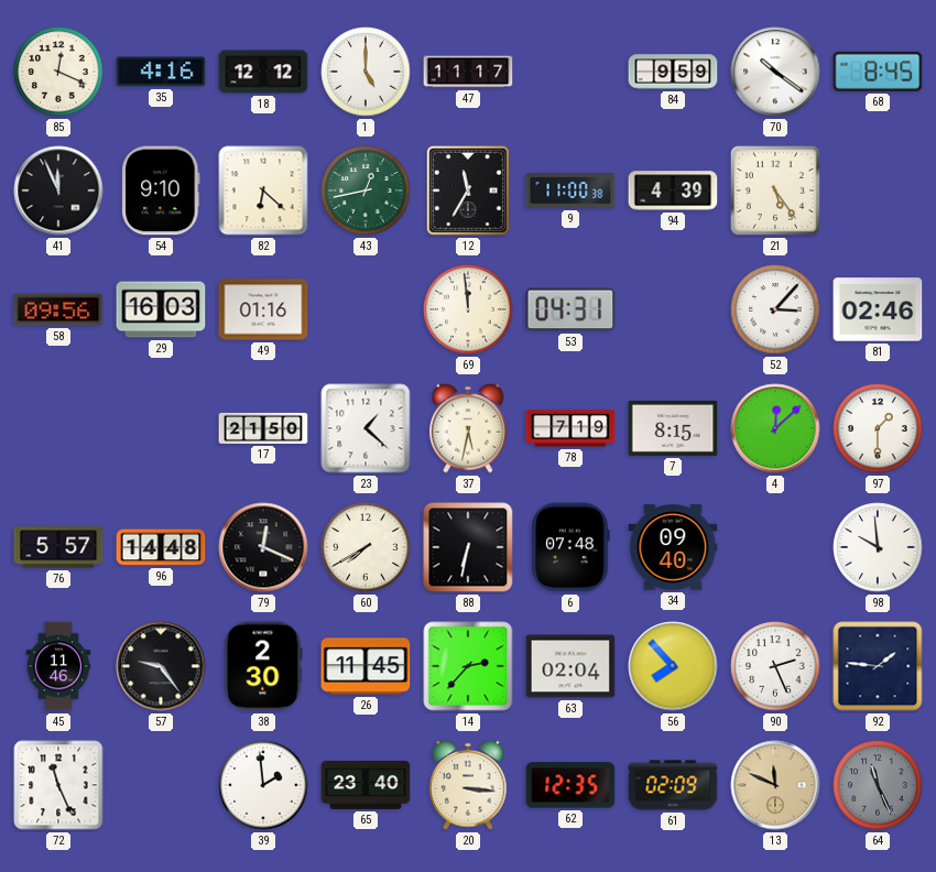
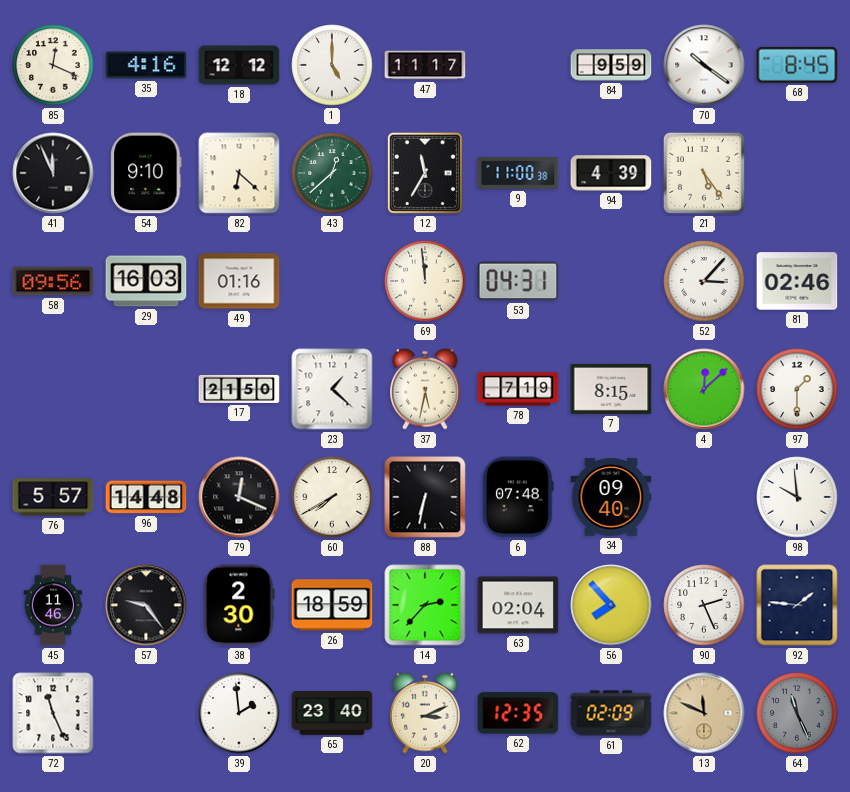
43: 12:43 -> 12:38 (332, 173)
26: 11:45 -> 18:59 (332, 605)
20: 3:16 -> 3:11 (425, 713)
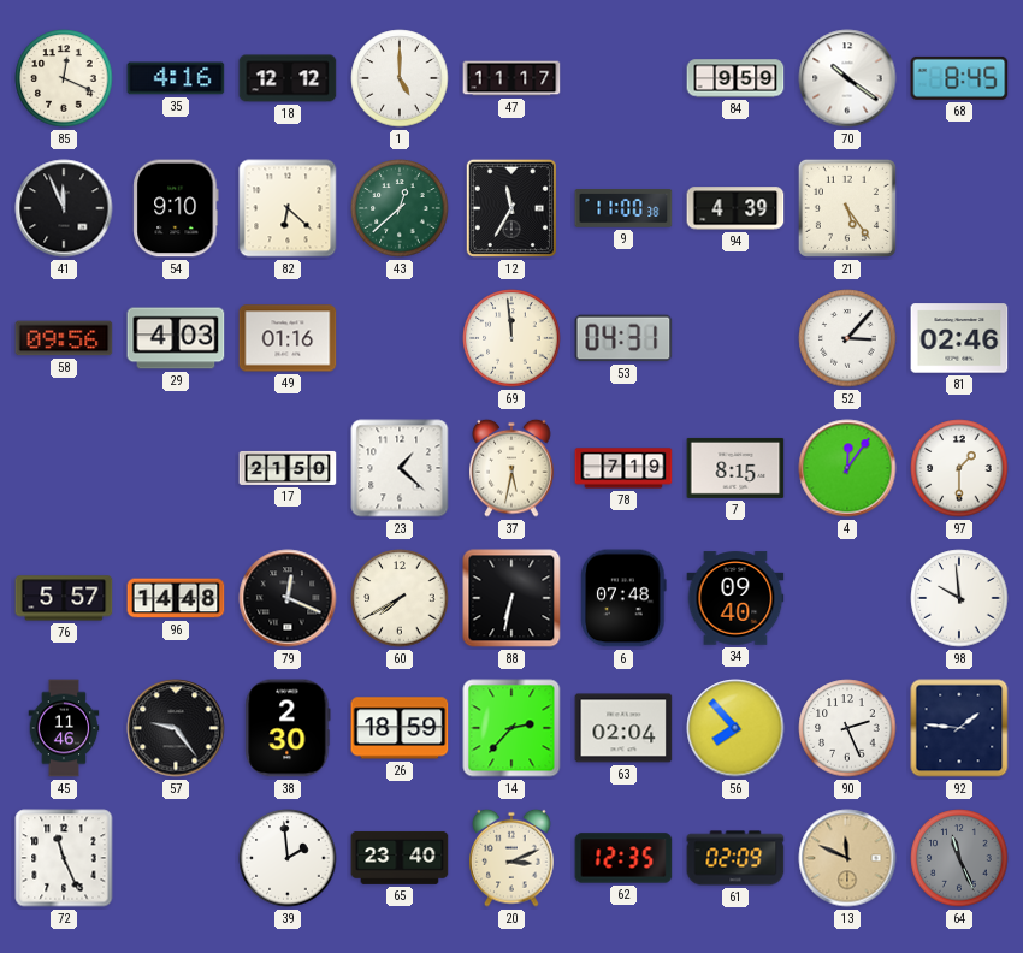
29: 16:03 -> 4:03 (176, 338)
4: 12:08 -> 12:06 (847, 468)
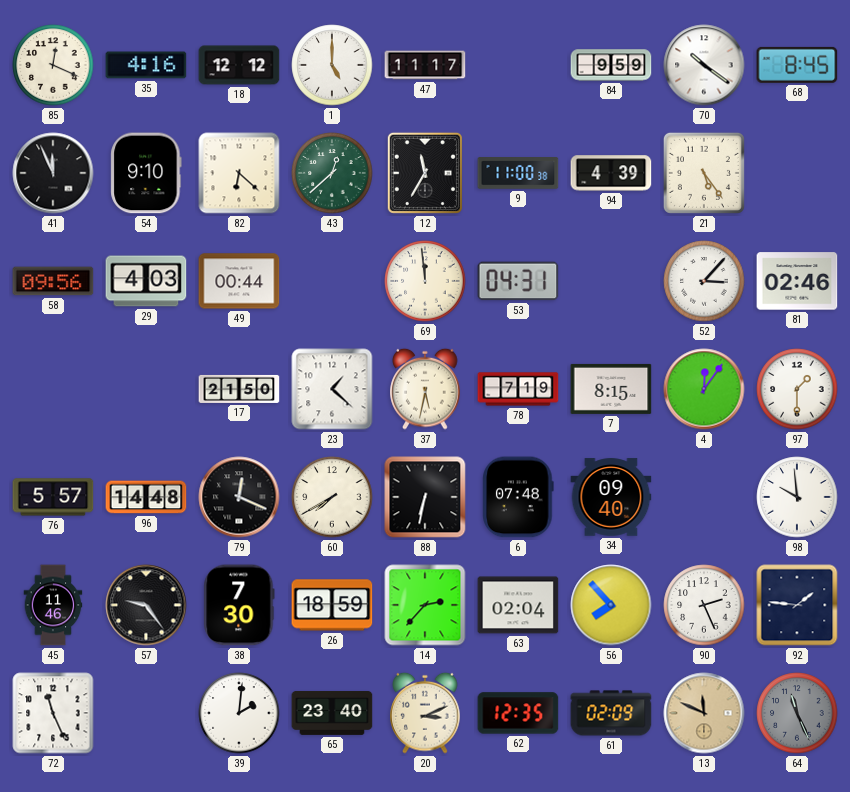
49: 01:16 -> 00:44 (239, 281)
38: 2:30 -> 7:30 (239, 605)
39: 1:59 -> 2:01 (239, 713)
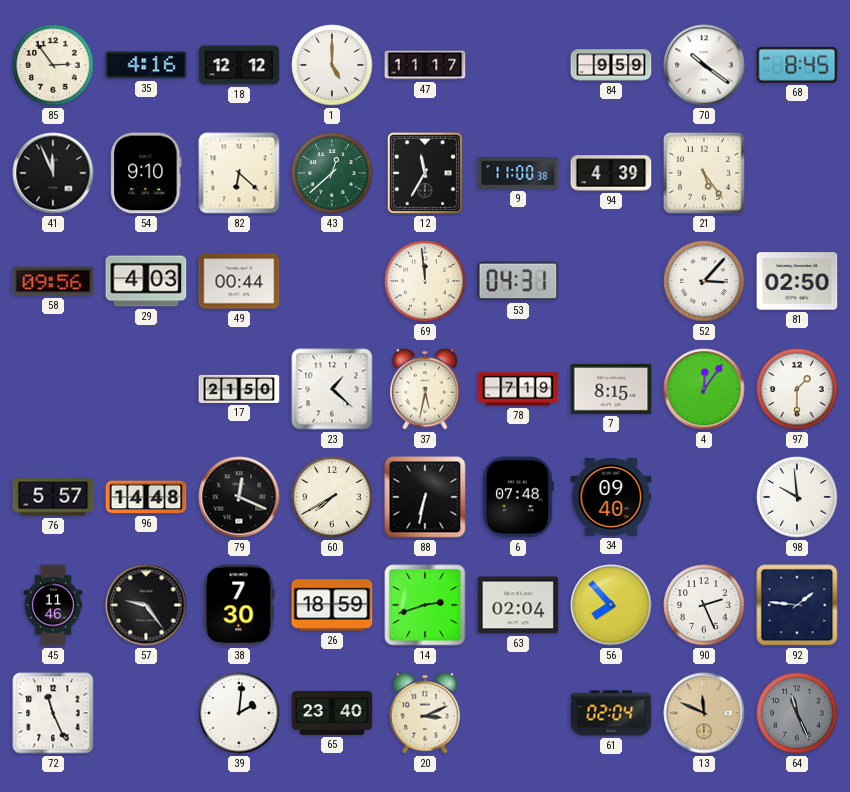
85: 12:19 -> 2:54 (53, 65)
81: 02:46 -> 02:50 (797, 281)
14: 2:37 -> 2:42 (425, 605)
62: 12:35 -> none (518, 713)
61: 02:09 -> 02:04 (611, 713)
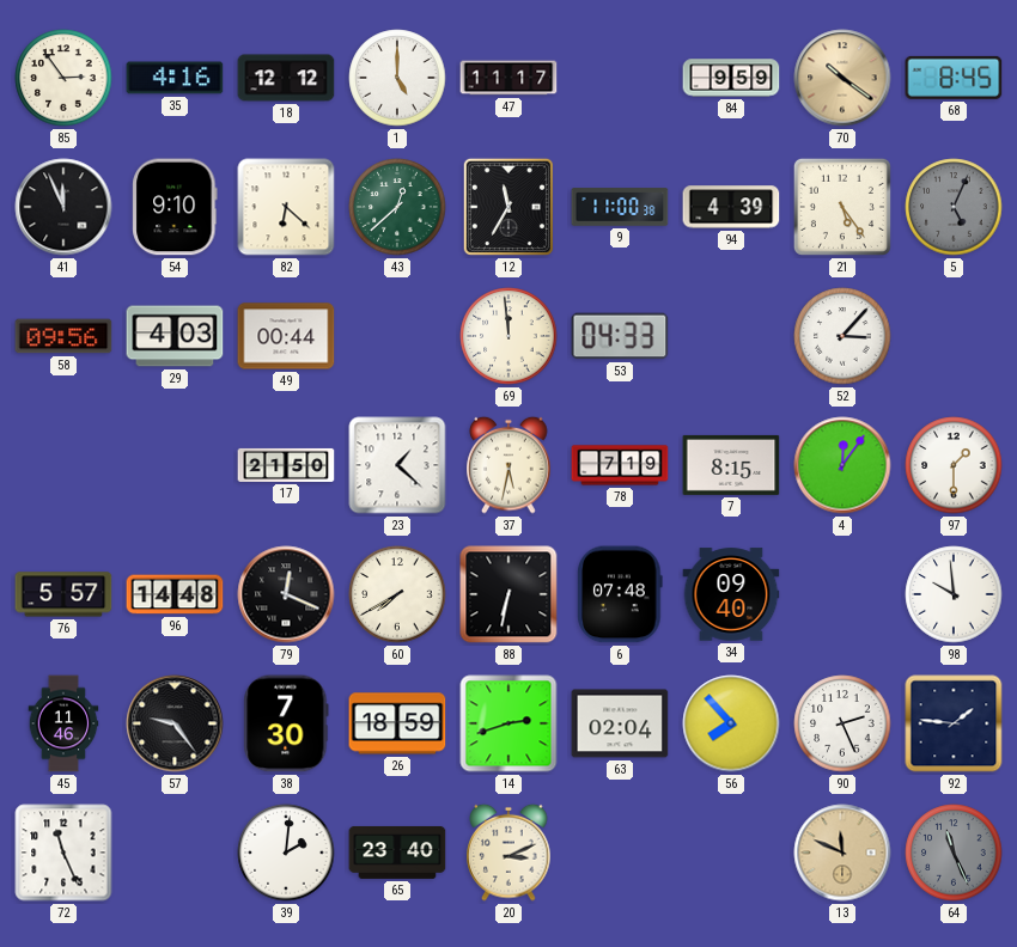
70 dial: white -> champagne (842, 78)
5: none -> 5:04 (954, 207)
53: 04:31 -> 04:33 (620, 336)
81: 02:50 -> none (797, 281)
61: 02:04 -> none (611, 713)
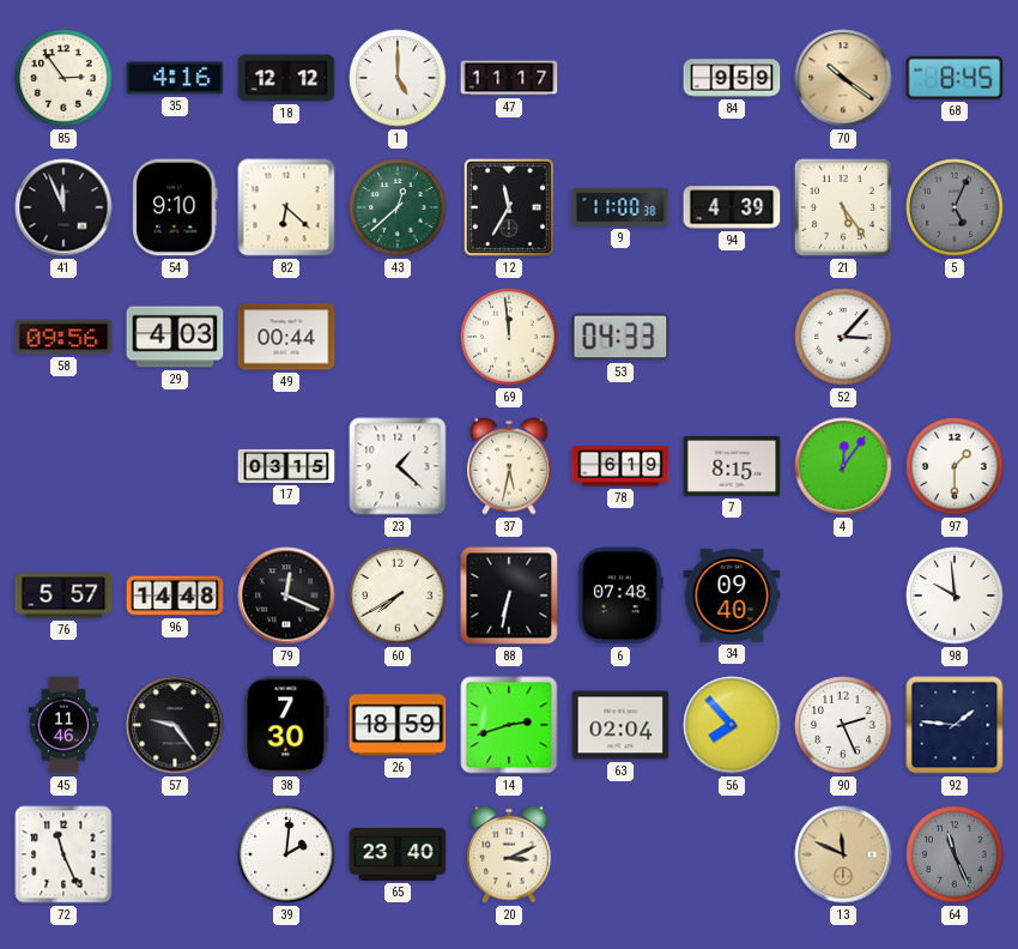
17: 21:50 -> 03:15 (286, 466)
78: 7:19 -> 6:19 (620, 466)
